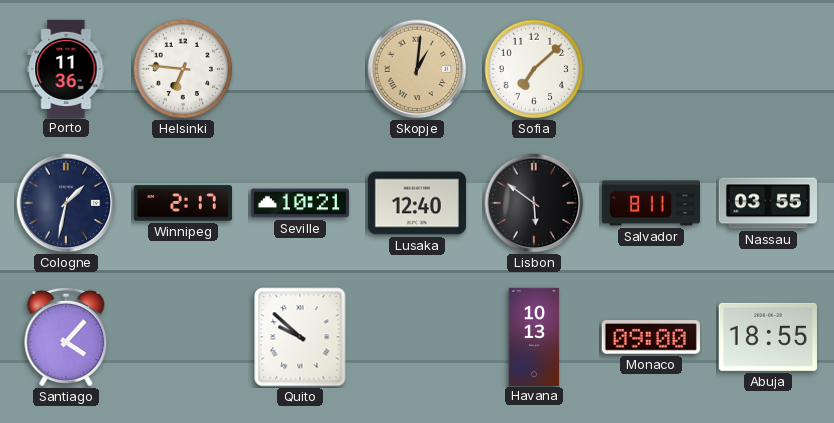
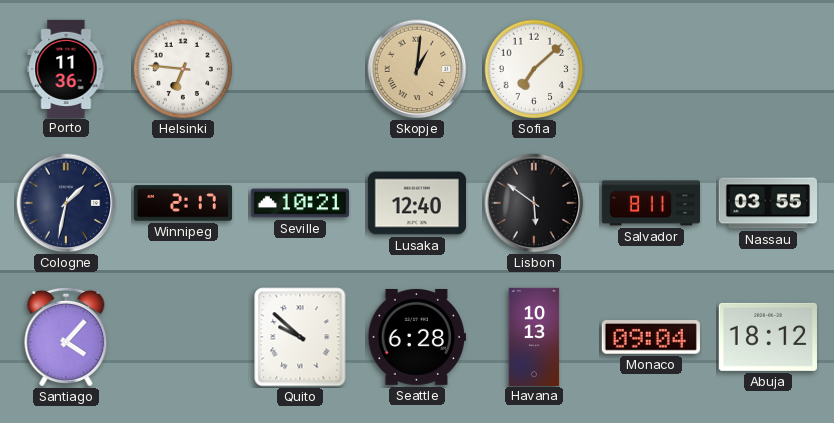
Seattle: none -> 6:28 (417, 337)
Monaco: 09:00 -> 09:04 (651, 337)
Abuja: 18:55 -> 18:12 (768, 337)
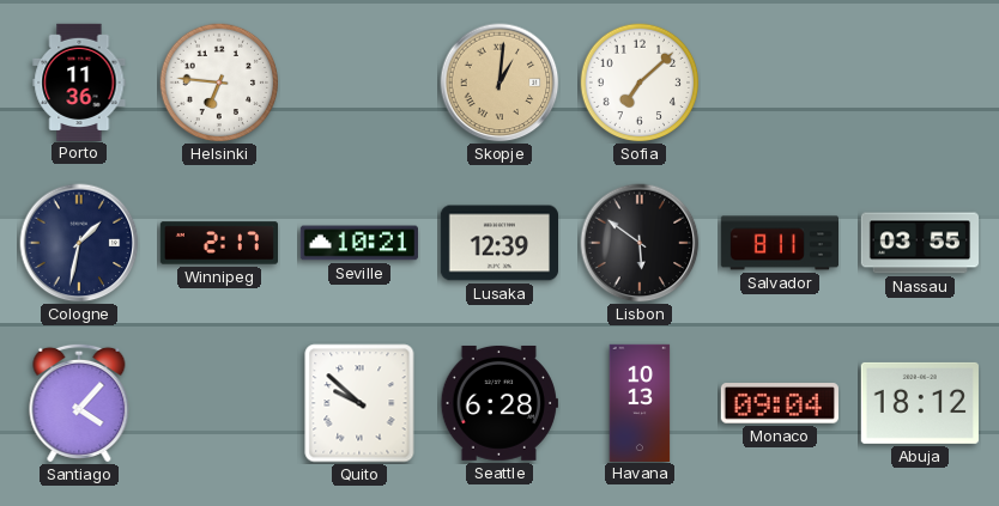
Lusaka: 12:40 -> 12:39 (498, 243)
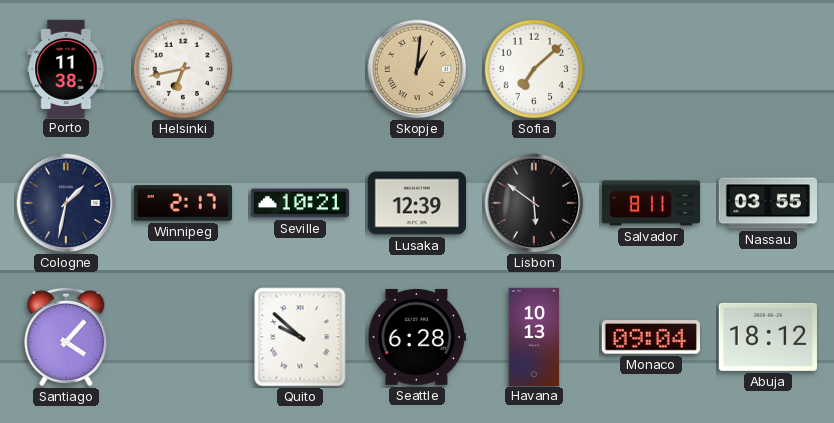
Porto: 11:36 -> 11:38 (66, 68)
Helsinki: 6:46 -> 6:43 (183, 69)
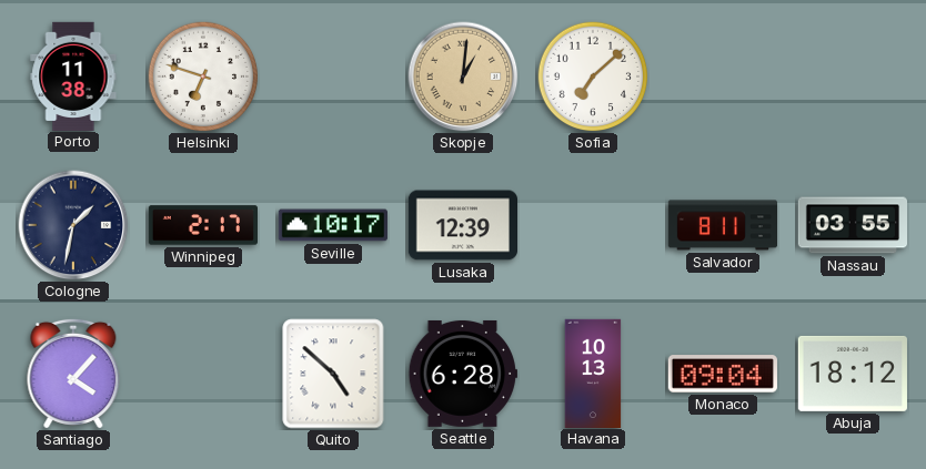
Helsinki: 6:43 -> 6:48 (203, 77)
Seville: 10:21 -> 10:17 (333, 225)
Lisbon: 5:51 -> none (534, 203)
Quito: 9:52 -> 4:52 (333, 374)
